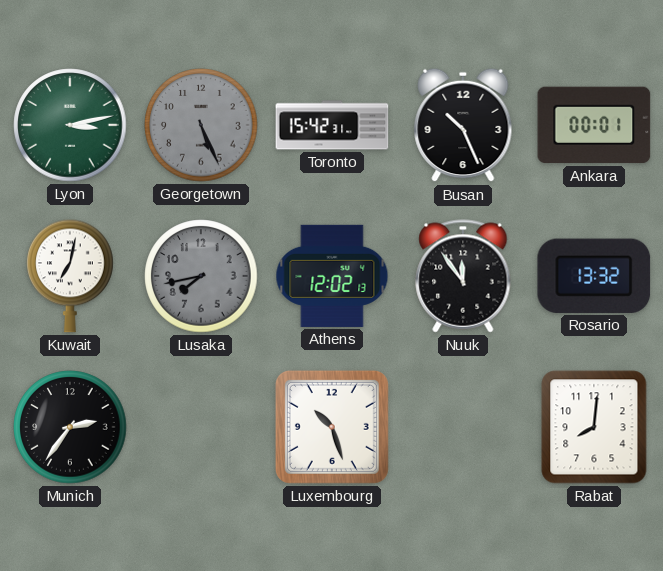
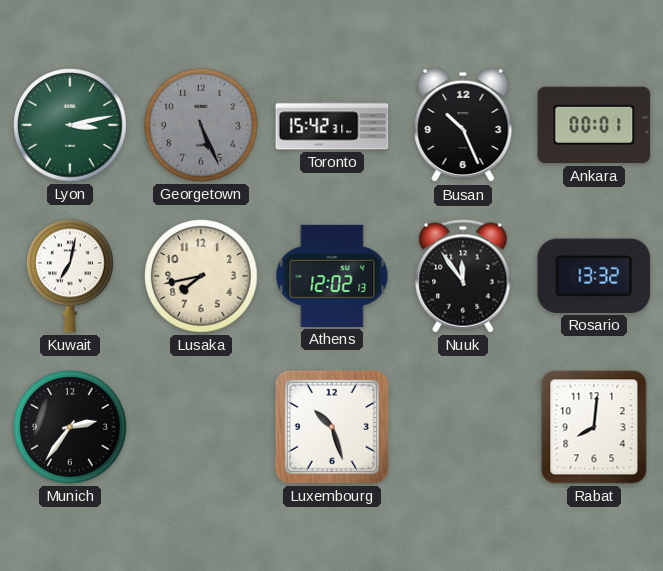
Lusaka dial: grey -> cream (201, 276)
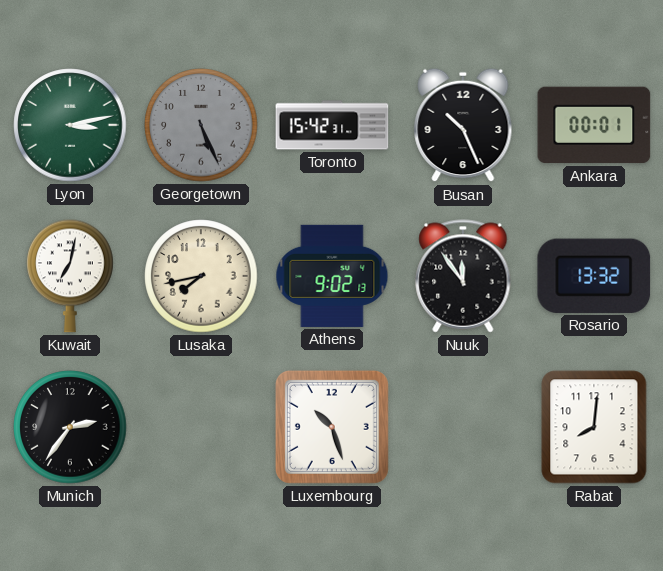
Athens: 12:02 -> 9:02 (332, 276)
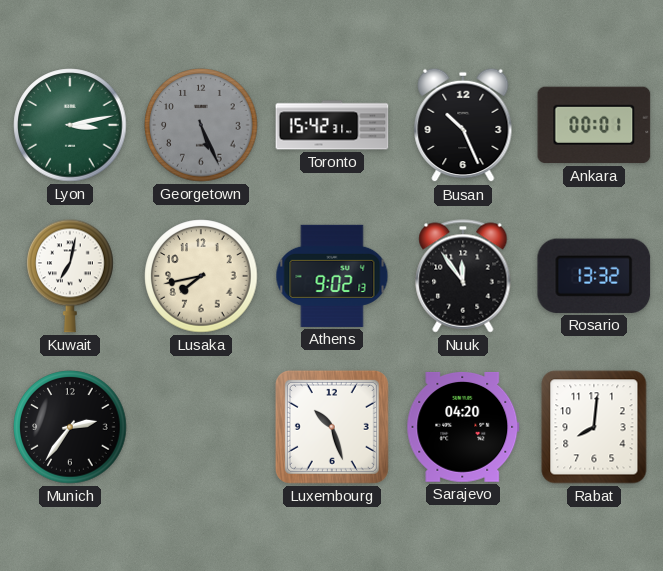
Sarajevo: none -> 04:20 (463, 428)
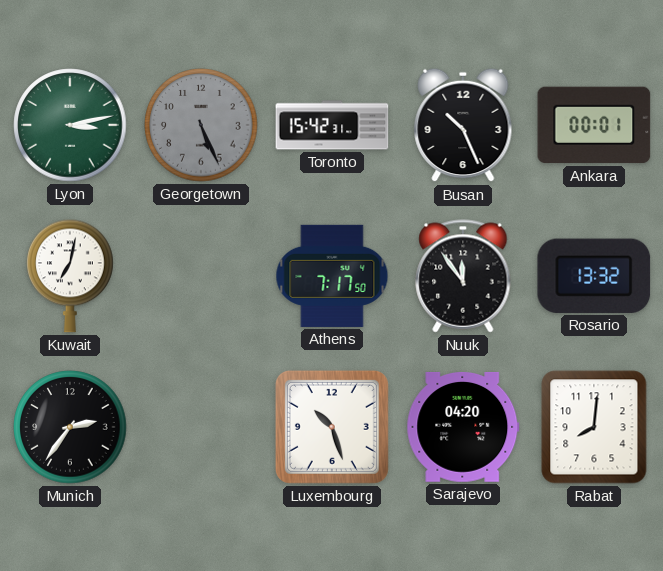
Lusaka: 7:43 -> none (201, 276)
Athens: 9:02 -> 7:17 (332, 276)
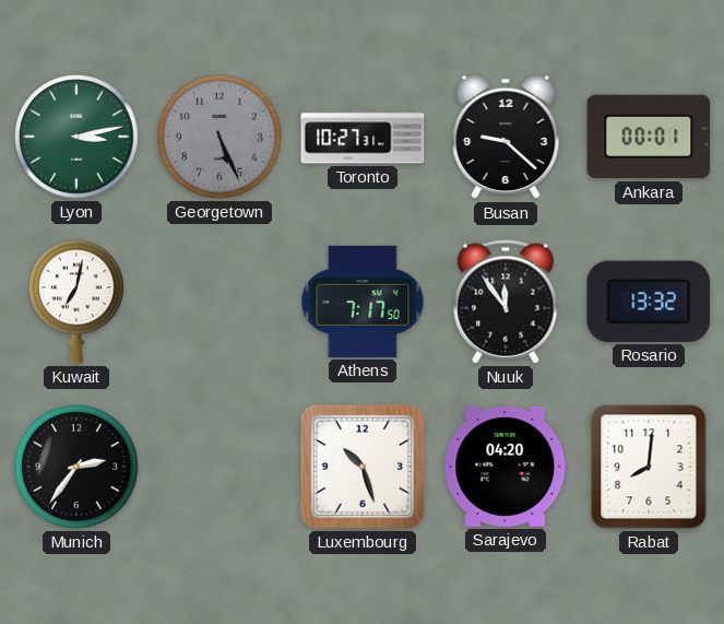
Toronto: 15:42 -> 10:27 (363, 137)
Busan: 10:26 -> 9:22 (506, 137)
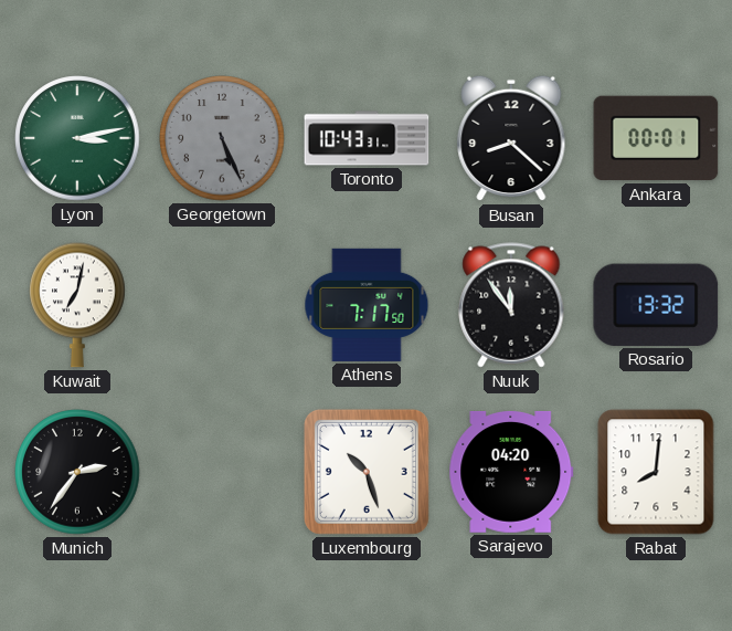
Toronto: 10:27 -> 10:43 (367, 138)
Busan: 9:22 -> 8:22 (511, 138)
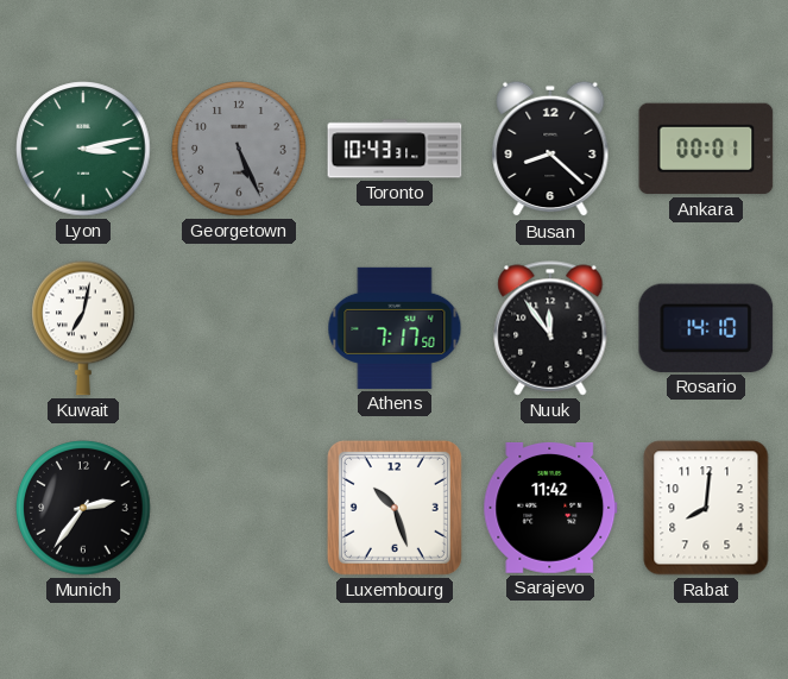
Rosario: 13:32 -> 14:10 (706, 328)
Sarajevo: 04:20 -> 11:42 (550, 509)
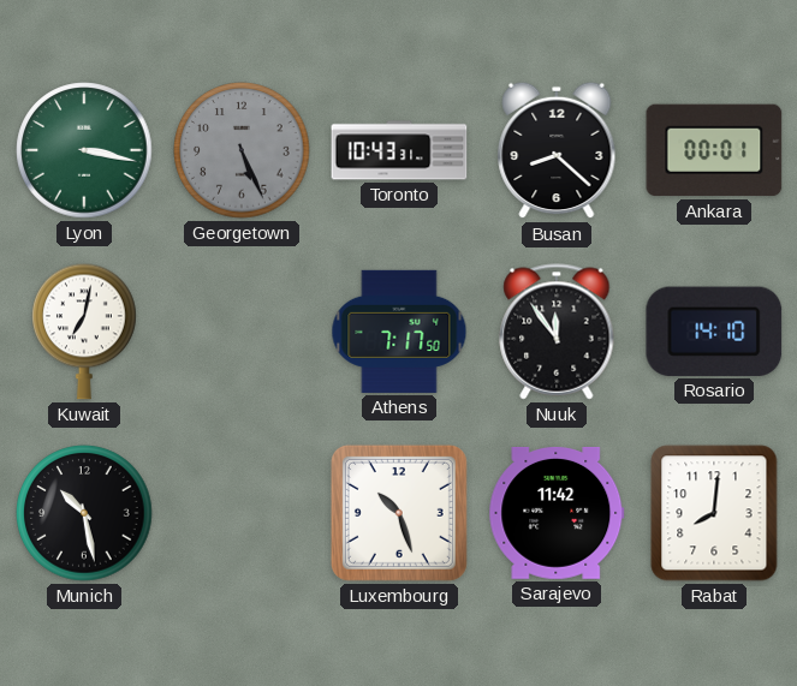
Lyon: 3:13 -> 3:17 (84, 150)
Munich: 2:36 -> 10:28 (84, 513)
